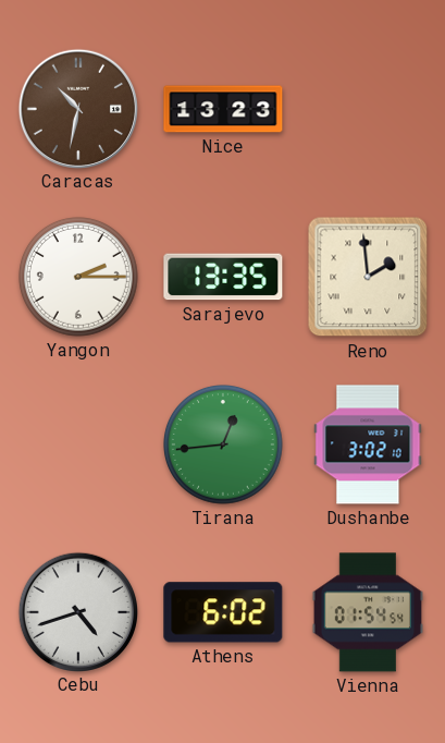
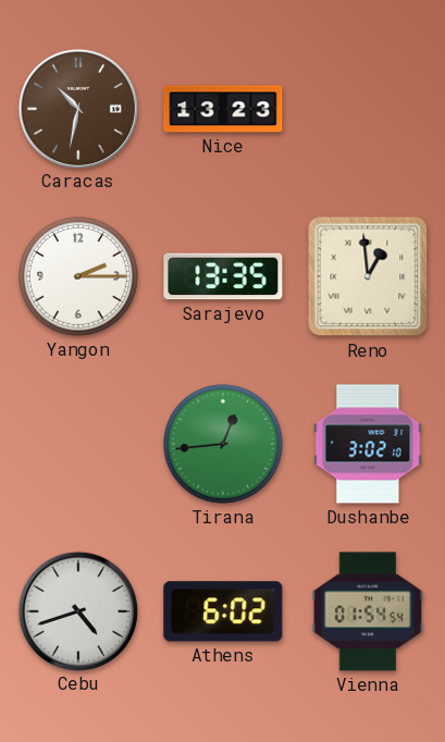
Reno: 1:59 -> 12:59 (368, 276)
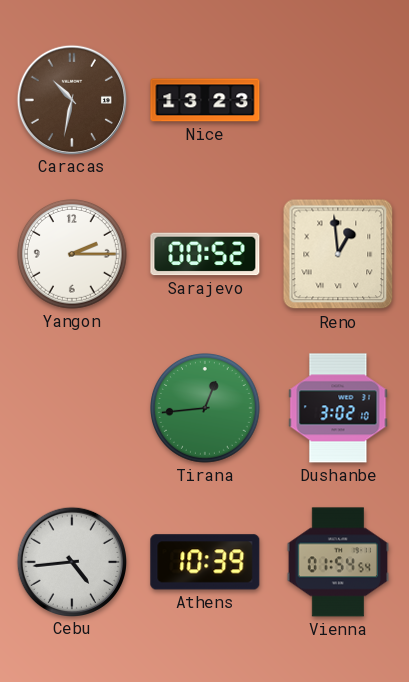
Sarajevo: 13:35 -> 00:52 (205, 254)
Cebu: 4:42 -> 4:44 (71, 561)
Athens: 6:02 -> 10:39 (205, 562)
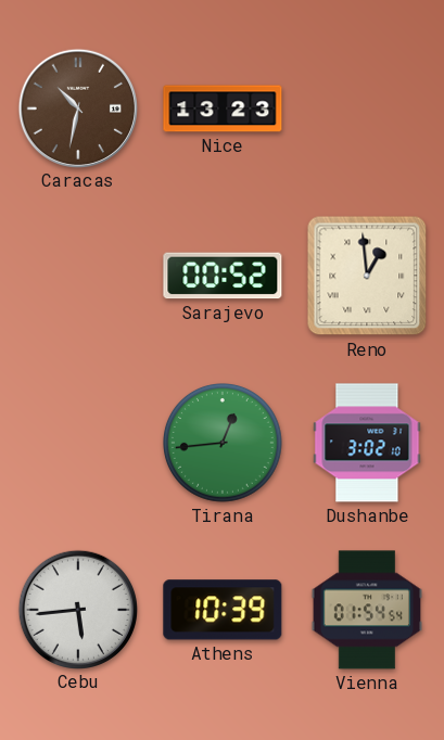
Yangon: 2:15 -> none (73, 255)
Cebu: 4:44 -> 5:44 (77, 609)
